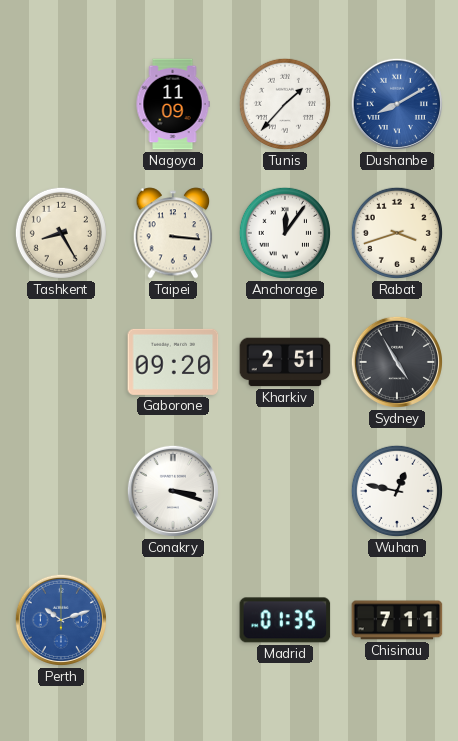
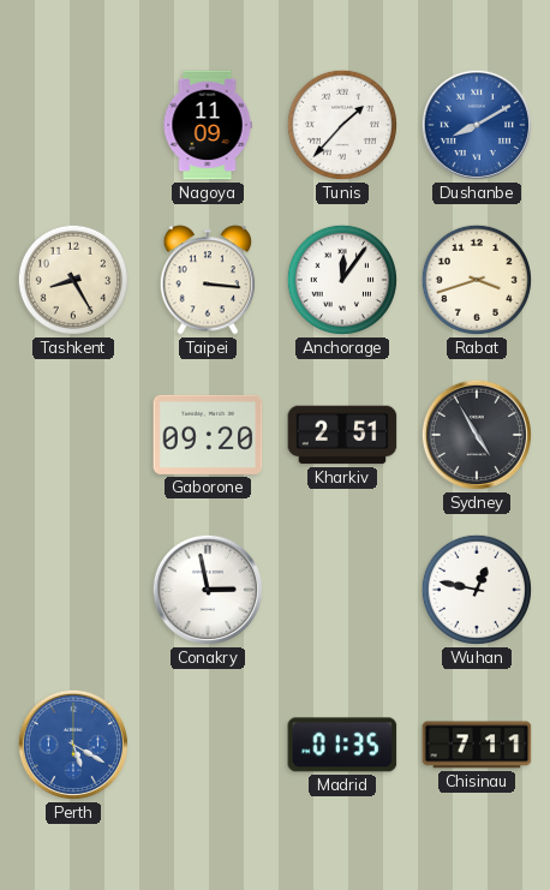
Conakry: 3:18 -> 2:58 (208, 590)
Perth: 10:12 -> 5:20 (73, 745)
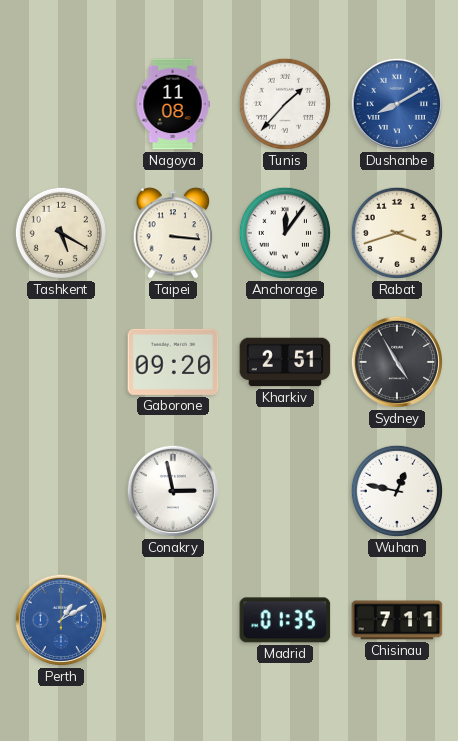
Nagoya: 11:09 -> 11:08 (173, 104)
Tashkent: 8:25 -> 5:20 (61, 233)
Perth: 5:20 -> 1:10 (61, 620)
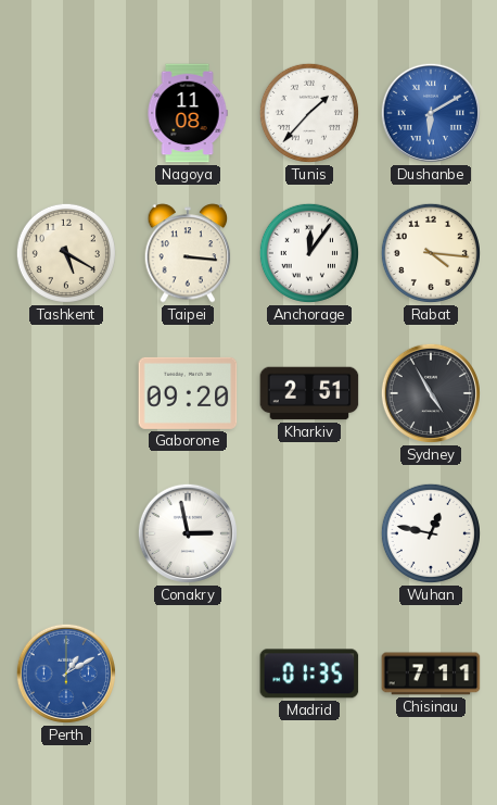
Dushanbe: 8:10 -> 6:10 (431, 113)
Rabat: 3:42 -> 4:16 (431, 253)
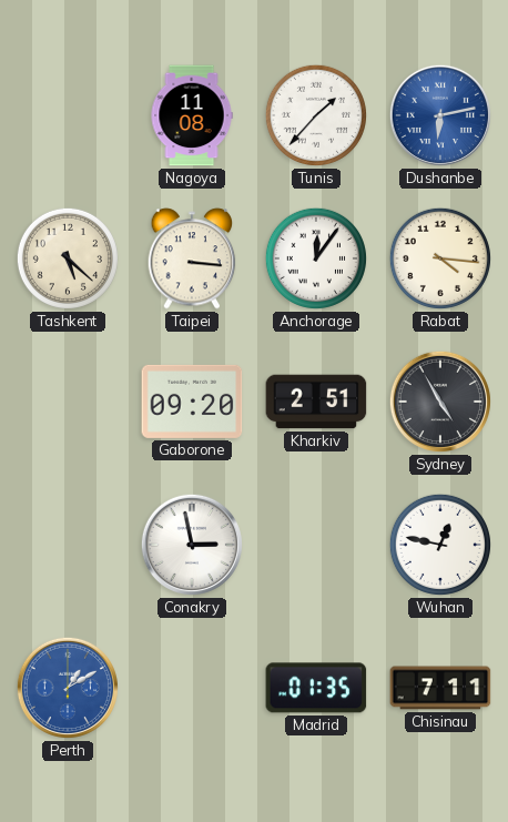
Dushanbe: 6:10 -> 6:13 (440, 115)
Tashkent: 5:20 -> 5:22 (68, 258)
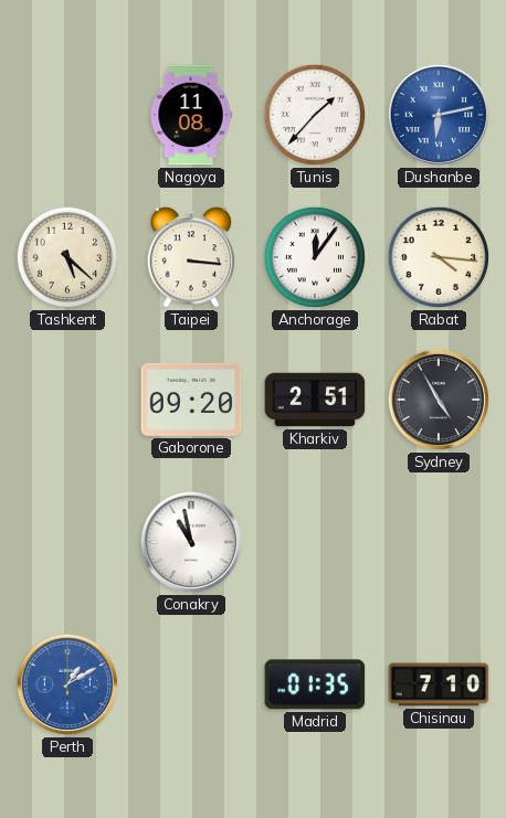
Conakry: 2:58 -> 10:58 (191, 542)
Wuhan: 12:47 -> none (440, 545)
Chisinau: 7:11 -> 7:10 (439, 684)
